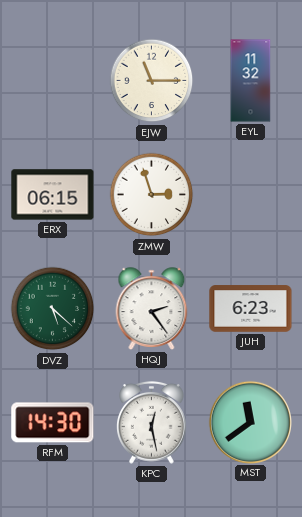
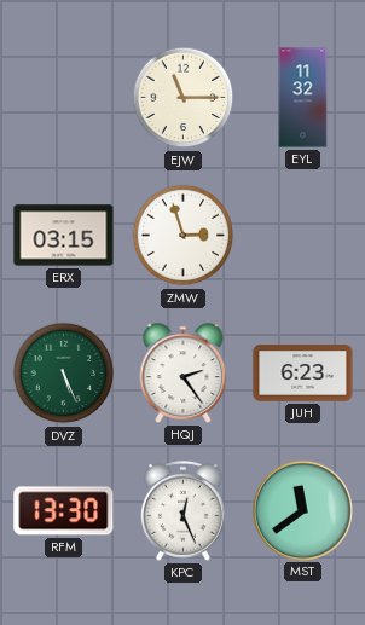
ERX: 06:15 -> 03:15 (64, 236)
DVZ: 5:22 -> 5:26 (64, 374)
RFM: 14:30 -> 13:30 (64, 511)
KPC: 12:28 -> 12:26 (184, 510)
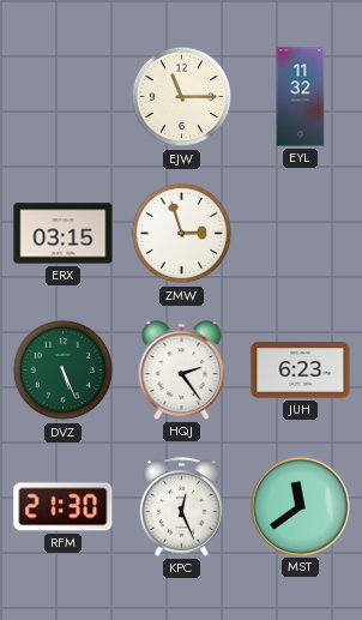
RFM: 13:30 -> 21:30 (64, 507)
